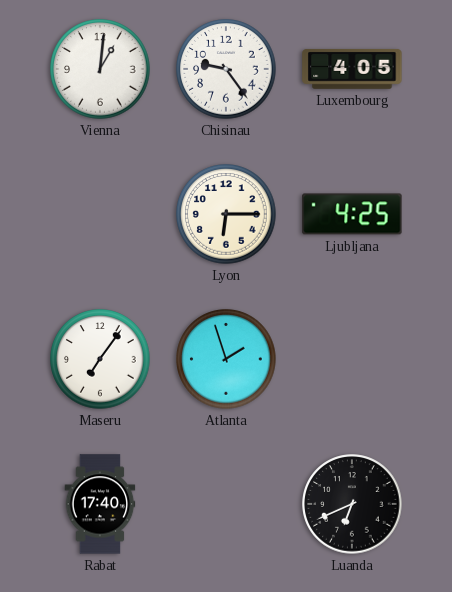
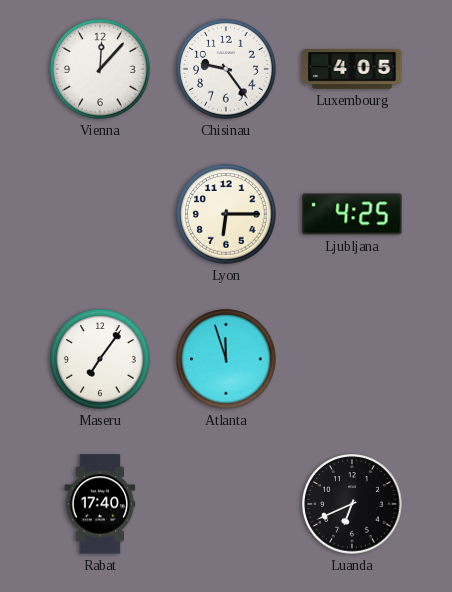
Vienna: 1:01 -> 12:07 (100, 69)
Atlanta: 1:57 -> 11:57 (226, 359)
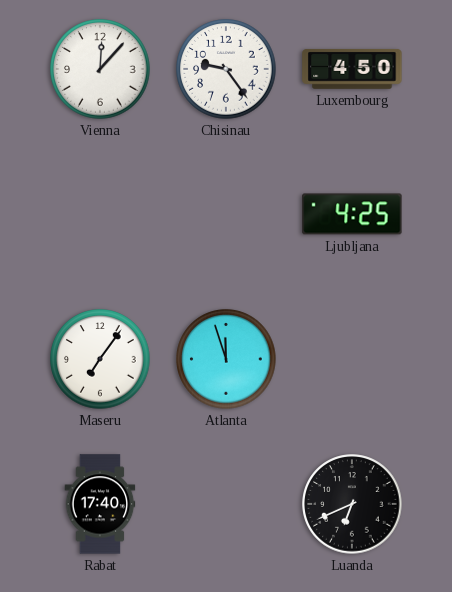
Luxembourg: 4:05 -> 4:50 (352, 69)
Lyon: 6:15 -> none (226, 214)
